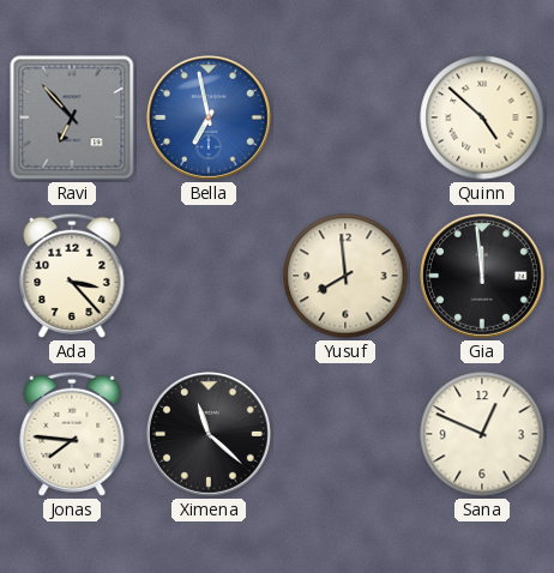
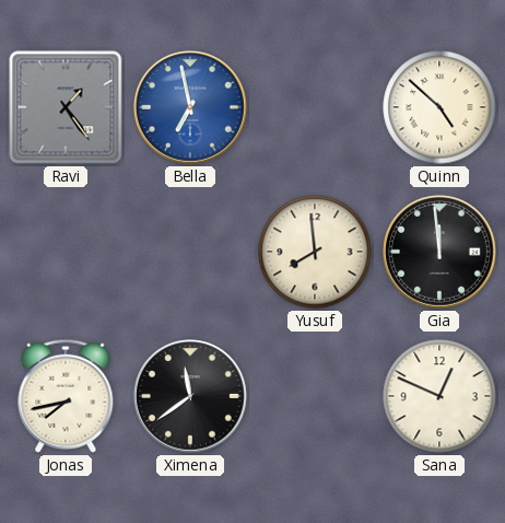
Ravi: 6:53 -> 1:24 (66, 107)
Ada: 3:23 -> none (72, 276)
Jonas: 7:46 -> 7:43 (66, 396)
Ximena: 11:22 -> 11:39 (191, 397)
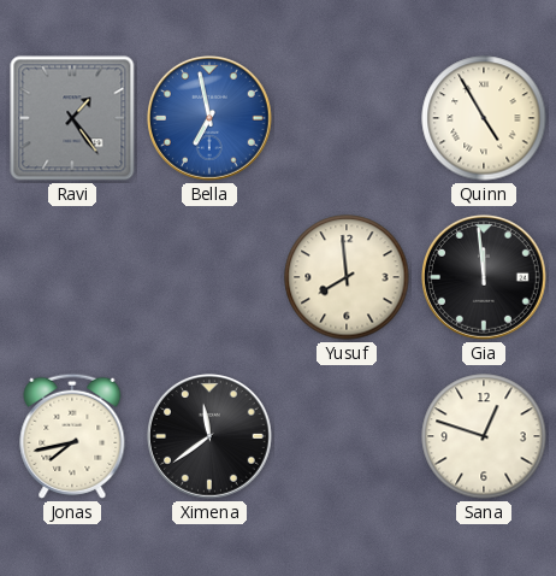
Quinn: 4:52 -> 4:55 (484, 118)
Sana: 12:49 -> 12:48 (484, 436)
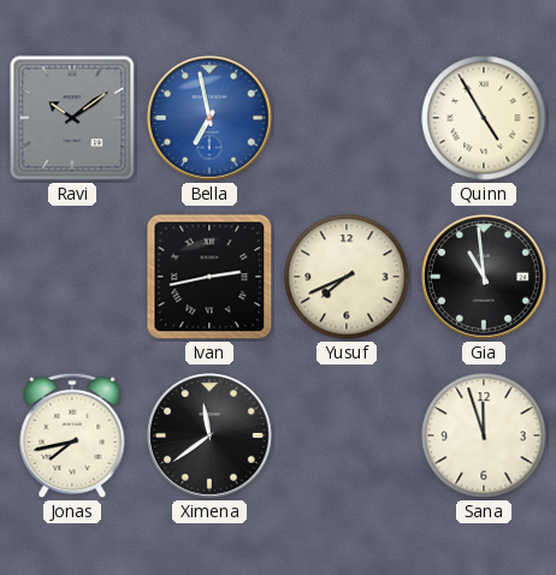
Ravi: 1:24 -> 10:09 (72, 118)
Ivan: none -> 2:43 (209, 277)
Yusuf: 7:59 -> 7:41 (347, 277)
Gia: 11:59 -> 10:59 (485, 278)
Sana: 12:48 -> 11:57 (484, 435)
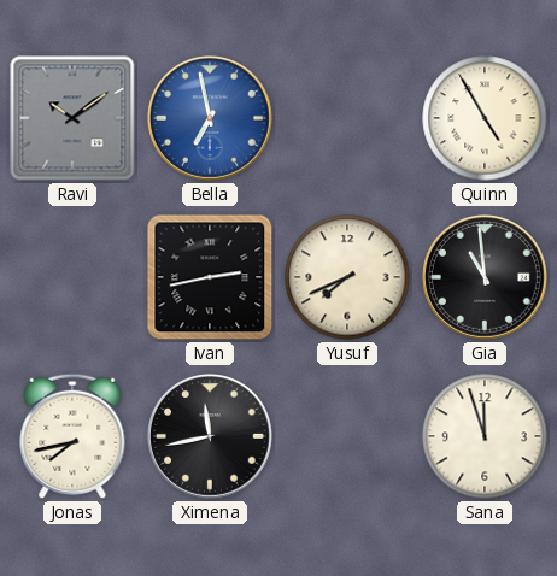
Ximena: 11:39 -> 11:43 (211, 437)
